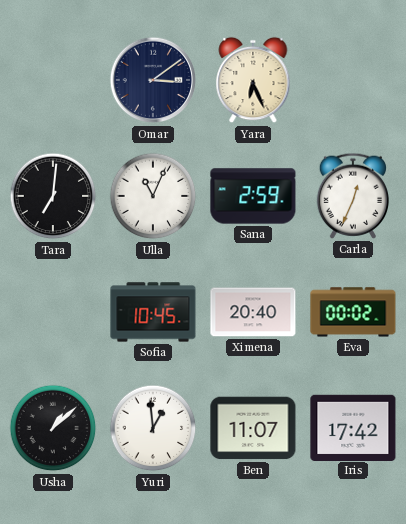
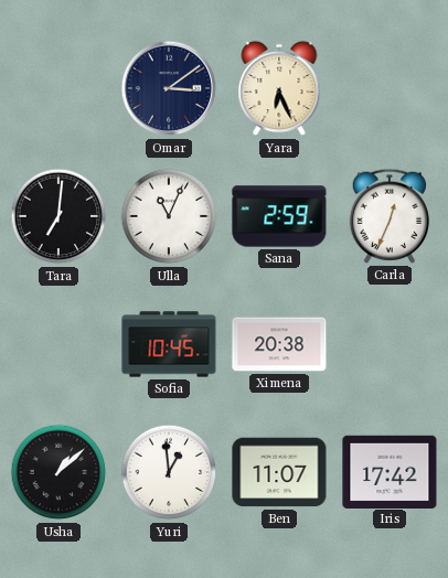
Ximena: 20:40 -> 20:38 (279, 344)
Eva: 00:02 -> none (353, 312)
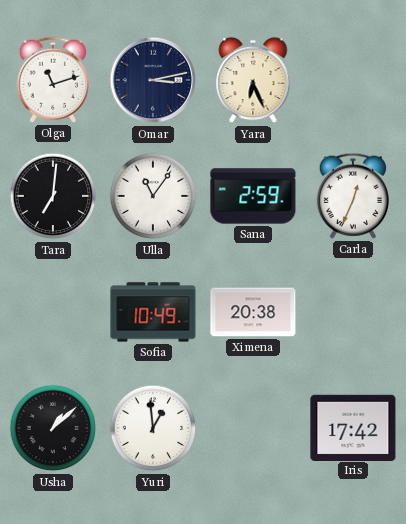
Olga: none -> 11:12 (52, 80)
Omar: 3:09 -> 3:13 (153, 80)
Ulla: 11:04 -> 11:06 (153, 196)
Sofia: 10:45 -> 10:49 (153, 312)
Ben: 11:07 -> none (279, 472)
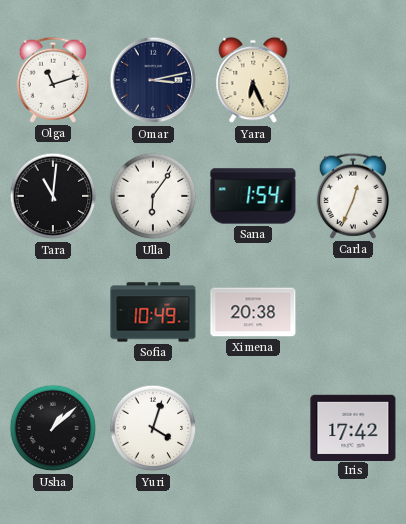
Tara: 7:01 -> 11:01 (53, 196)
Ulla: 11:06 -> 6:06 (153, 196)
Sana: 2:59 -> 1:54 (253, 196)
Yuri: 12:59 -> 4:03 (153, 428)
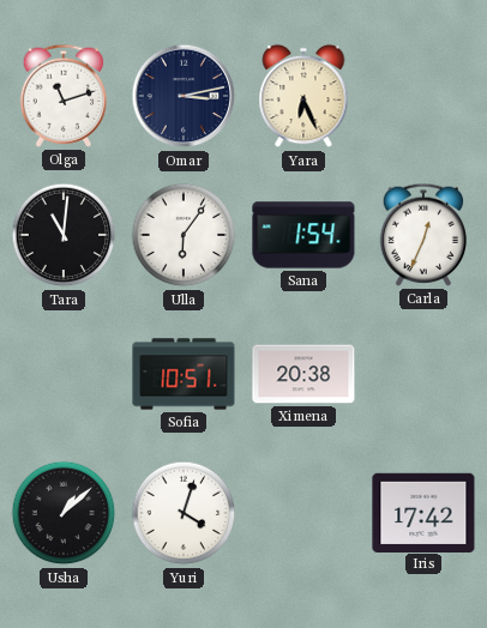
Sofia: 10:49 -> 10:51 (184, 374)
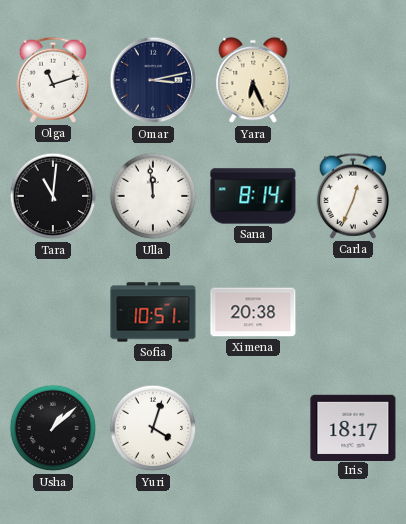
Ulla: 6:06 -> 11:59 (153, 196)
Sana: 1:54 -> 8:14 (253, 196)
Iris: 17:42 -> 18:17 (353, 427)
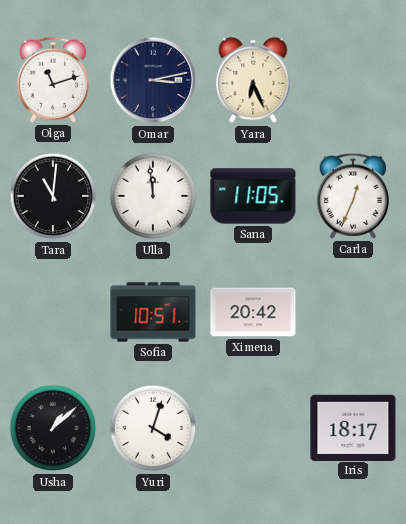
Sana: 8:14 -> 11:05 (253, 196)
Ximena: 20:38 -> 20:42 (253, 312)
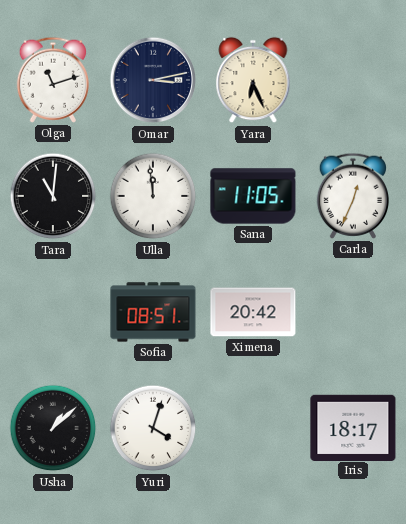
Sofia: 10:51 -> 08:51 (153, 312)
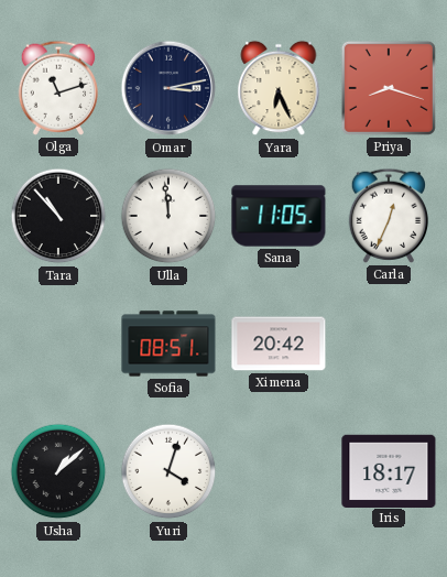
Priya: none -> 8:18 (389, 88)
Tara: 11:01 -> 10:53 (58, 216)
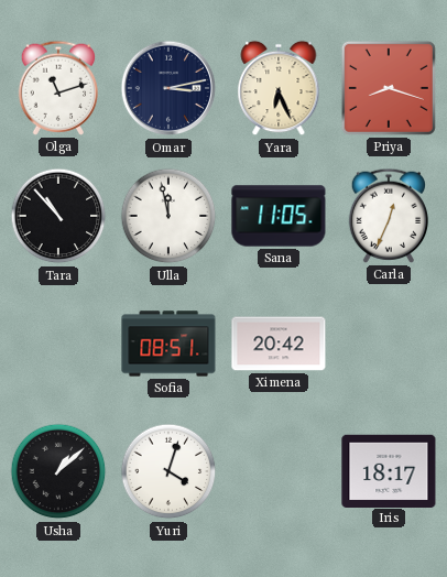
Ulla: 11:59 -> 11:58 (168, 216)
